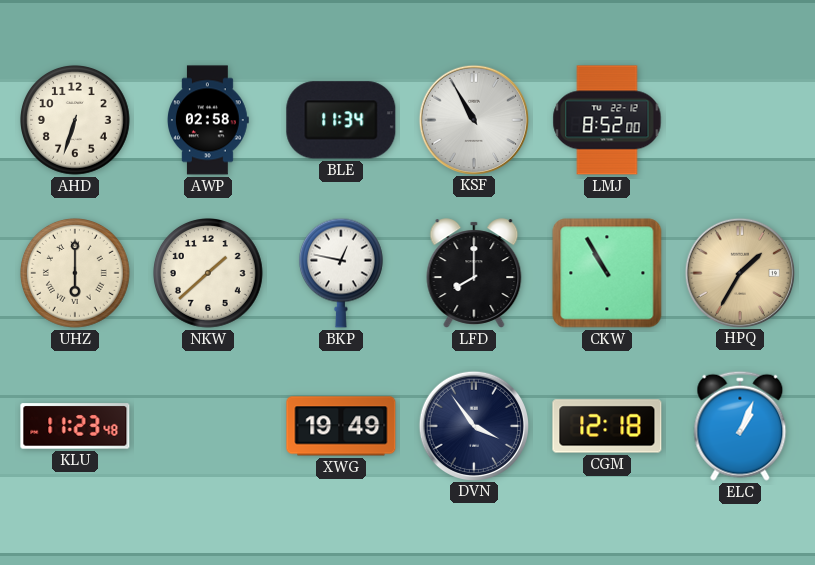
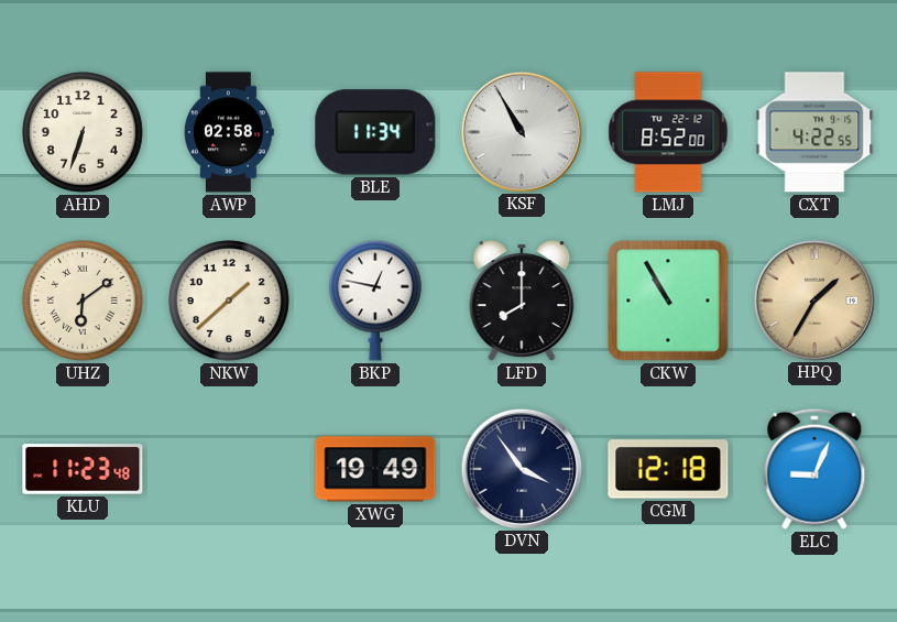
CXT: none -> 4:22 (814, 132)
UHZ: 6:00 -> 6:09 (84, 302)
ELC: 1:04 -> 9:04 (814, 469)
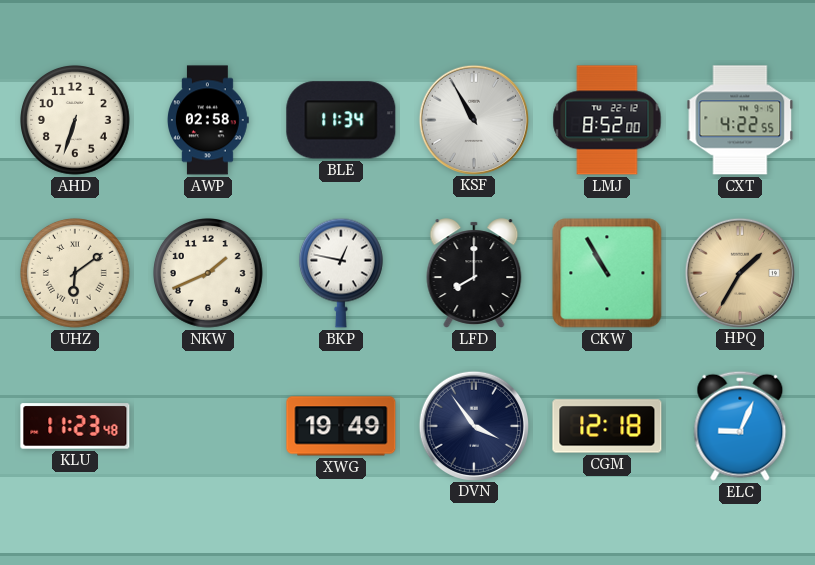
NKW: 1:38 -> 1:41 (209, 274)
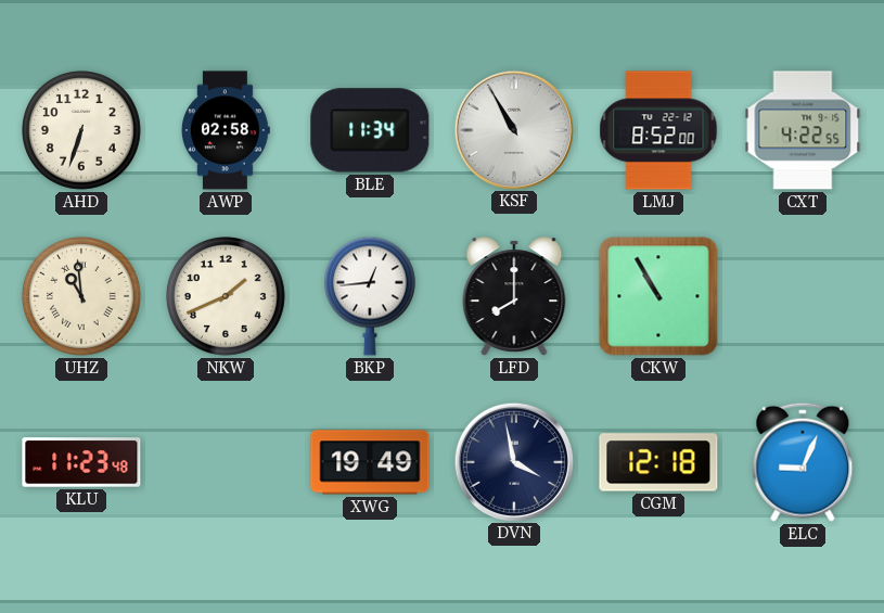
UHZ: 6:09 -> 10:59 (82, 297)
BKP: 12:47 -> 12:44 (370, 296)
HPQ: 1:35 -> none (739, 272)
DVN: 3:54 -> 3:58 (513, 461)
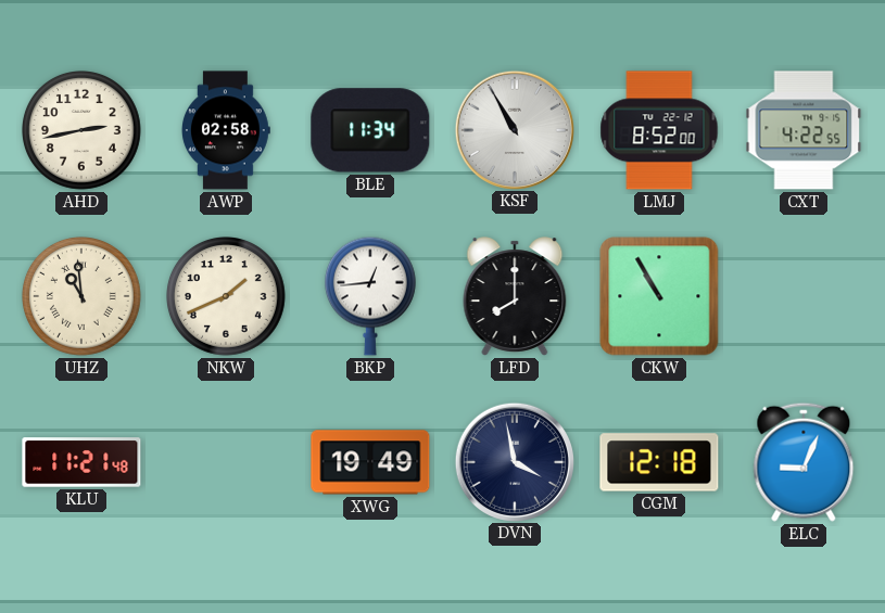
AHD: 6:33 -> 2:43 (83, 131)
KLU: 11:23 -> 11:21 (81, 462)
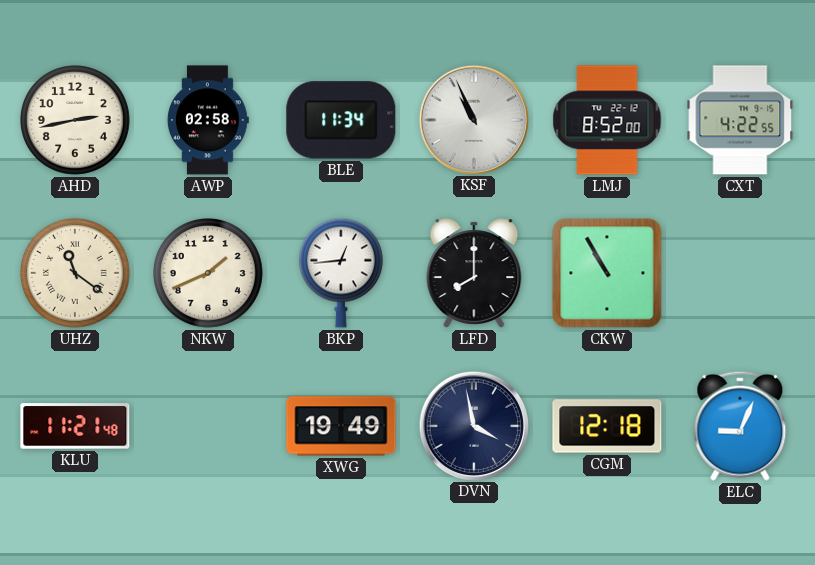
KSF: 10:55 -> 10:56 (473, 119)
UHZ: 10:59 -> 11:21 (76, 274)
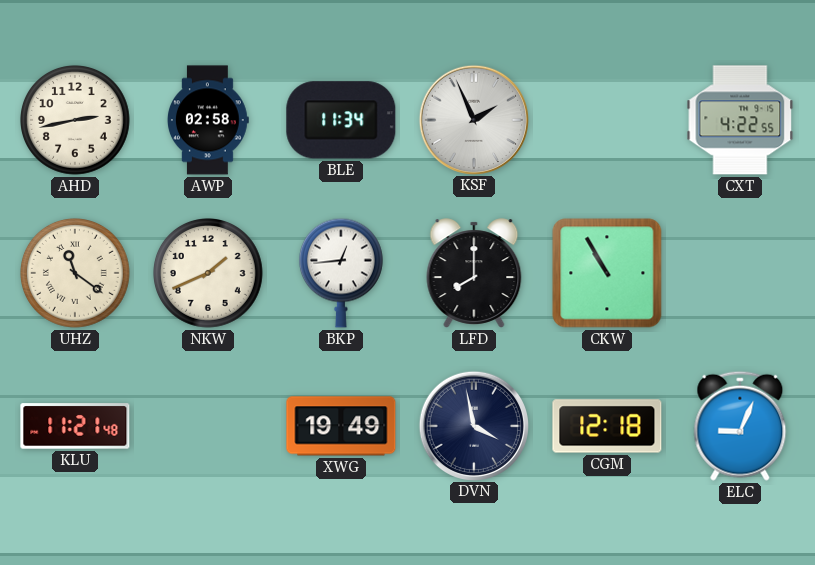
KSF: 10:56 -> 1:56 (473, 119)
LMJ: 8:52 -> none (607, 120)
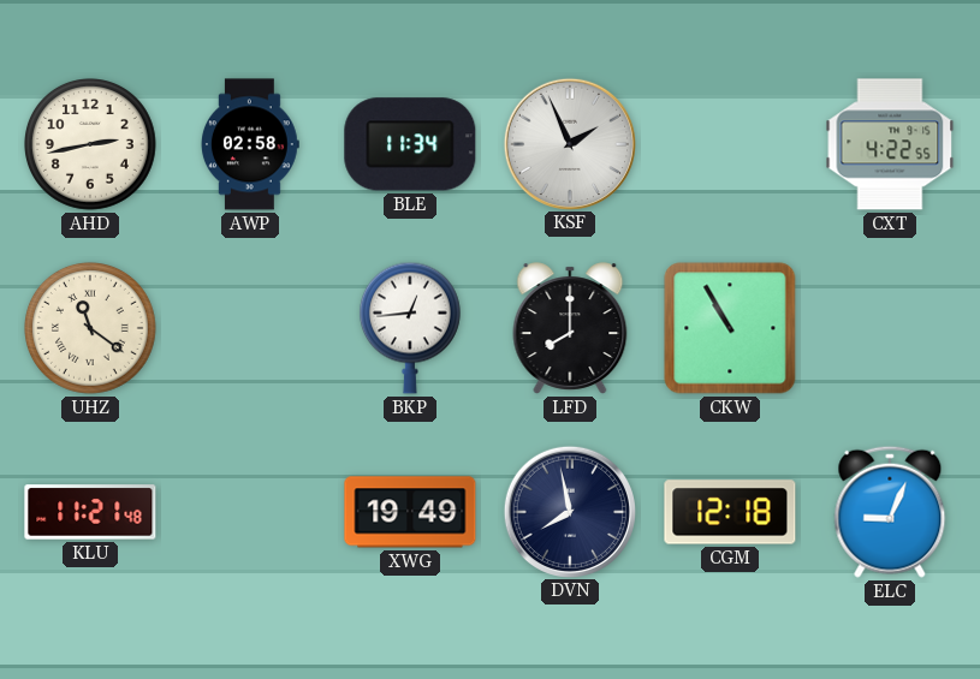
NKW: 1:41 -> none (209, 274)
DVN: 3:58 -> 7:58 (569, 511)
